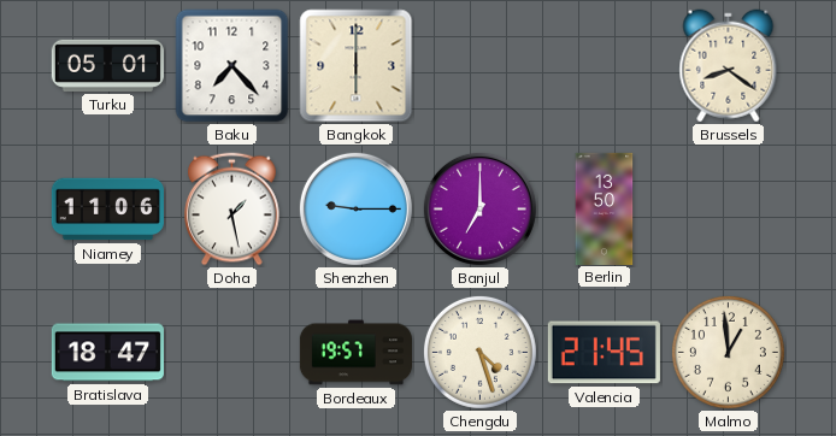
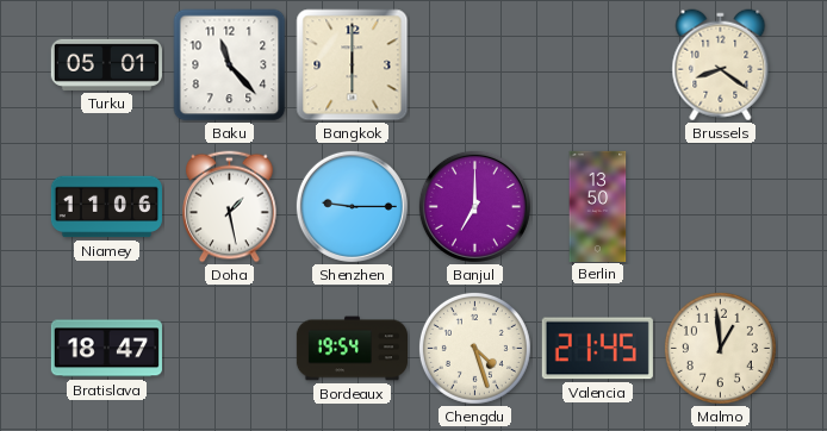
Baku: 7:23 -> 11:23 (230, 65)
Bordeaux: 19:57 -> 19:54 (352, 349)
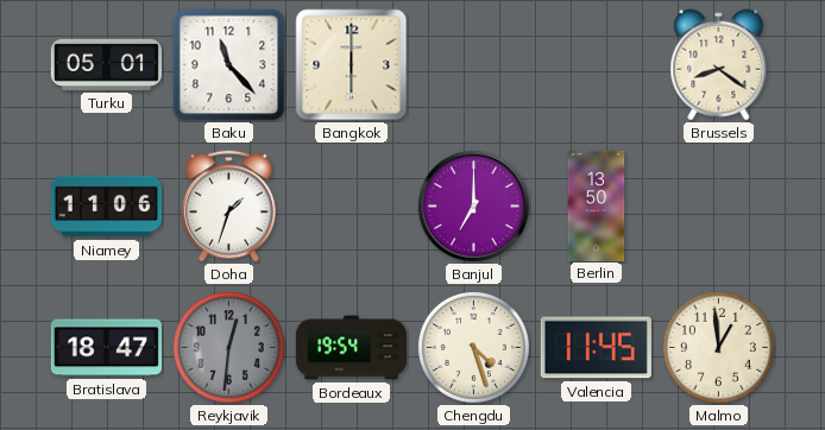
Doha: 1:28 -> 1:33 (229, 207)
Shenzhen: 9:15 -> none (352, 206)
Reykjavik: none -> 12:31 (228, 347)
Valencia: 21:45 -> 11:45 (596, 348)
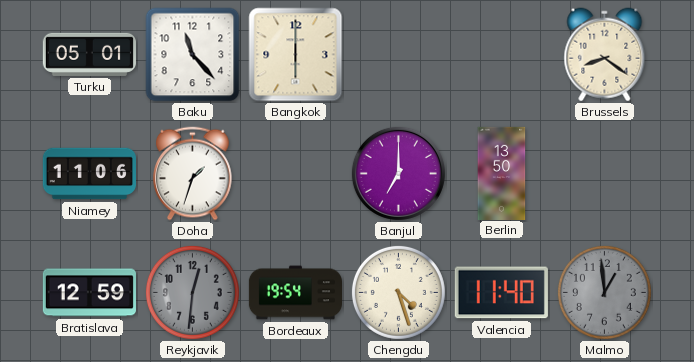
Bratislava: 18:47 -> 12:59 (89, 293)
Valencia: 11:45 -> 11:40 (501, 293)
Malmo dial: cream -> grey (604, 292)
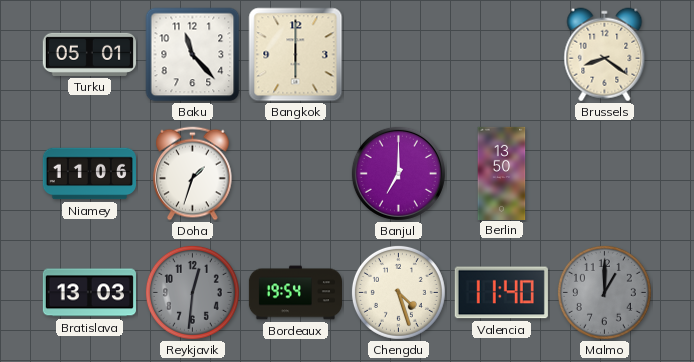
Bratislava: 12:59 -> 13:03 (89, 293)
Malmo: 12:59 -> 1:00 (604, 292)
